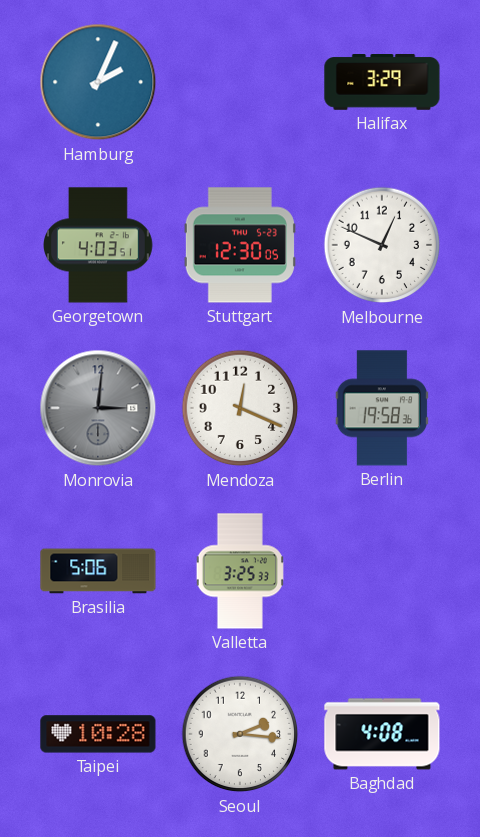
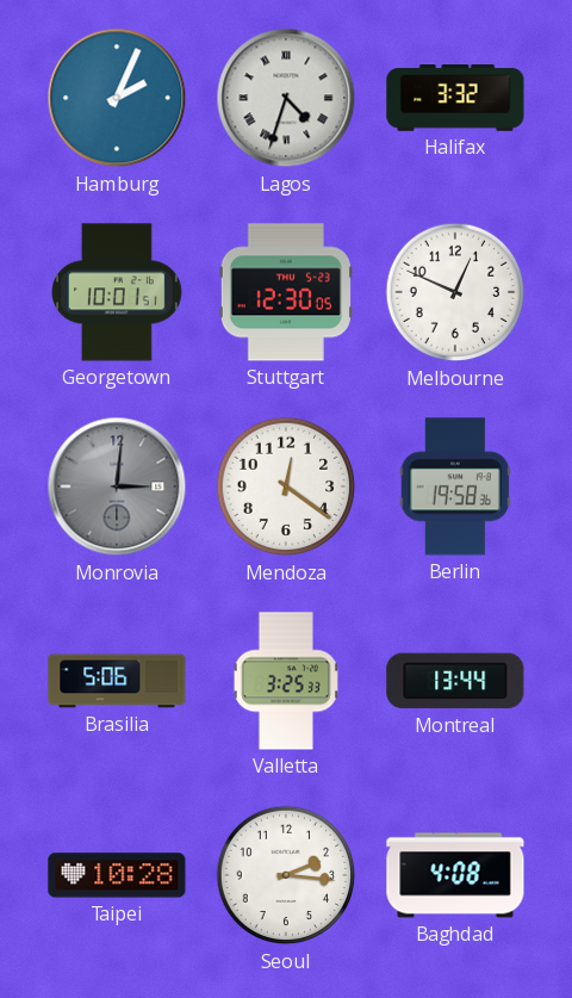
Lagos: none -> 4:33 (286, 98)
Halifax: 3:29 -> 3:32 (455, 99)
Georgetown: 4:03 -> 10:01 (118, 292)
Mendoza: 12:19 -> 12:21 (286, 486)
Montreal: none -> 13:44 (455, 681)
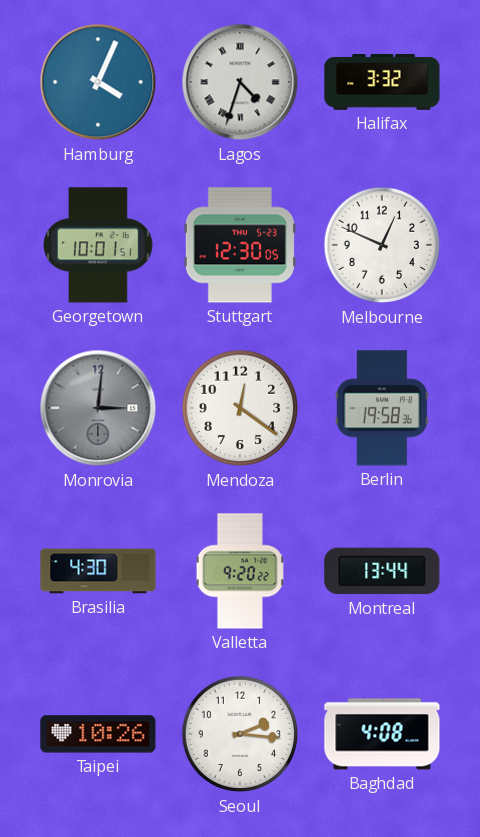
Hamburg: 2:04 -> 4:04 (98, 82)
Brasilia: 5:06 -> 4:30 (98, 571)
Valletta: 3:25 -> 9:20 (240, 571)
Taipei: 10:28 -> 10:26 (98, 734)
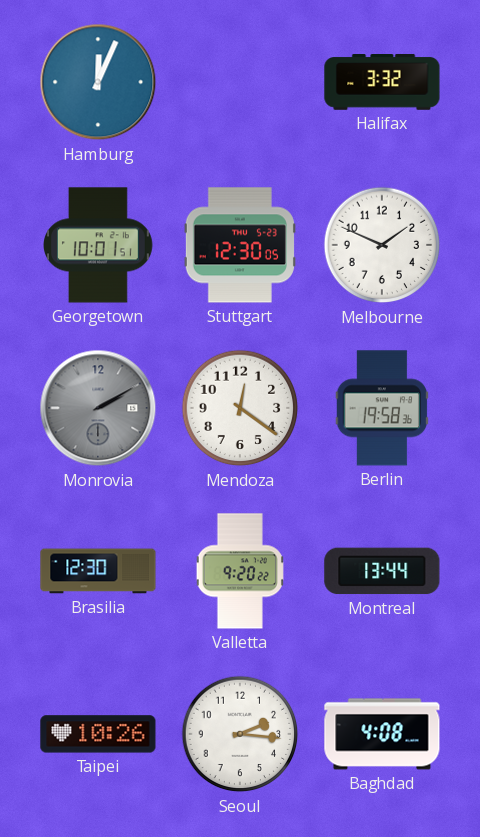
Hamburg: 4:04 -> 12:04 (98, 82)
Lagos: 4:33 -> none (240, 82)
Melbourne: 12:49 -> 1:49 (382, 245)
Monrovia: 3:01 -> 2:10 (98, 408)
Brasilia: 4:30 -> 12:30 (98, 571)
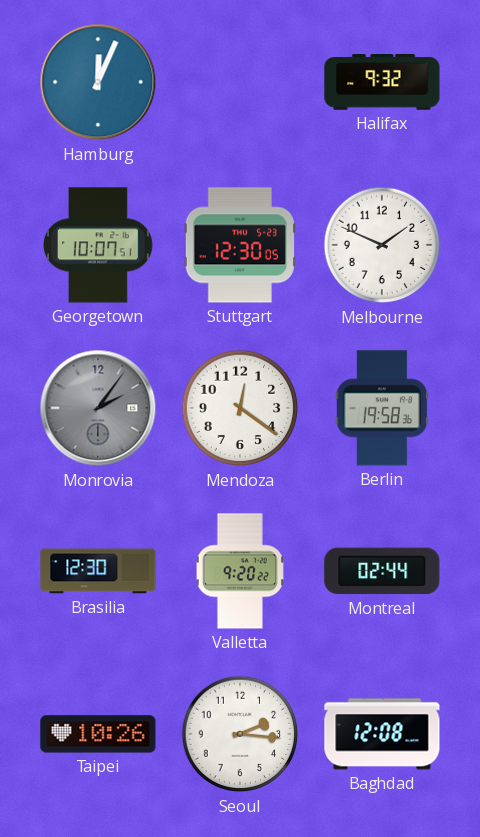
Halifax: 3:32 -> 9:32 (382, 83)
Georgetown: 10:01 -> 10:07 (99, 245)
Monrovia: 2:10 -> 2:06 (98, 408)
Montreal: 13:44 -> 02:44 (382, 571)
Baghdad: 4:08 -> 12:08 (382, 734)
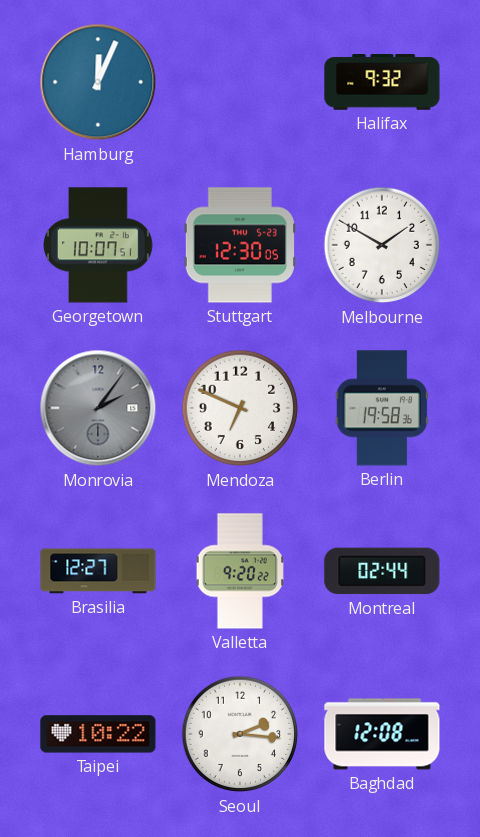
Melbourne: 1:49 -> 1:50 (382, 245)
Mendoza: 12:21 -> 6:49 (240, 408)
Brasilia: 12:30 -> 12:27 (98, 571)
Taipei: 10:26 -> 10:22 (98, 734)
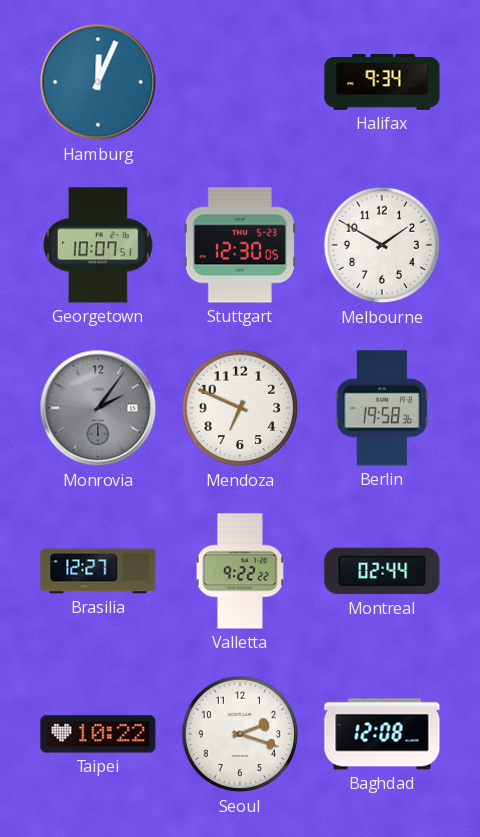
Halifax: 9:32 -> 9:34 (382, 83)
Valletta: 9:20 -> 9:22 (240, 571)
Seoul: 2:16 -> 2:18 (240, 734)
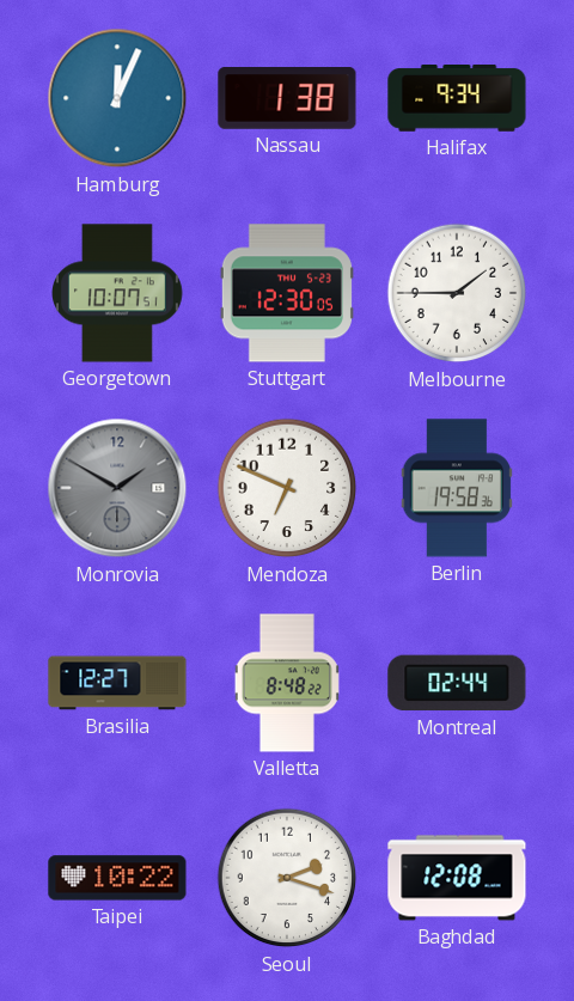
Nassau: none -> 1:38 (287, 98)
Melbourne: 1:50 -> 1:45 (457, 293)
Monrovia: 2:06 -> 1:50 (117, 488)
Valletta: 9:22 -> 8:48 (287, 683)
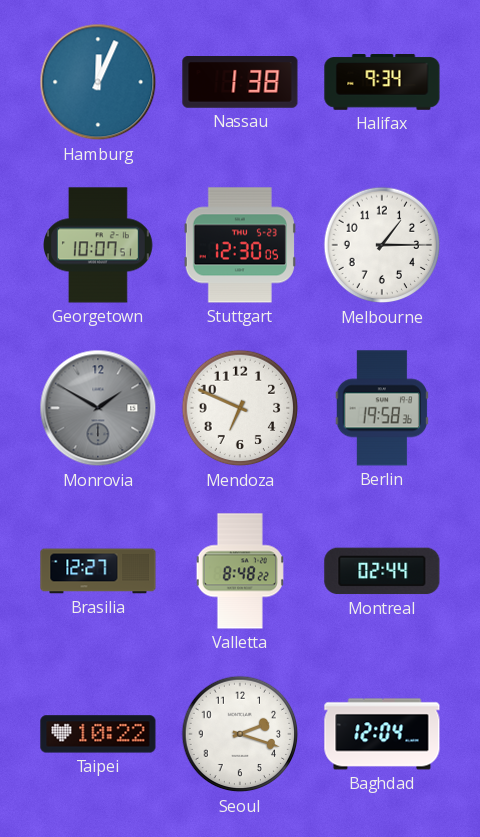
Melbourne: 1:45 -> 1:15 (382, 245)
Baghdad: 12:08 -> 12:04 (382, 734)
